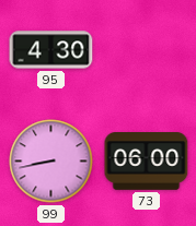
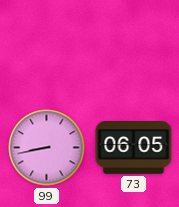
95: 4:30 -> none (51, 50)
73: 06:00 -> 06:05 (134, 148)
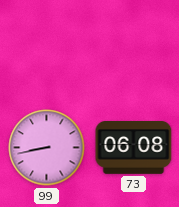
73: 06:05 -> 06:08 (134, 148)
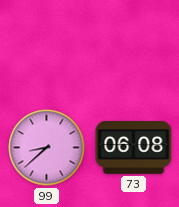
99: 8:43 -> 8:38 (47, 148)
